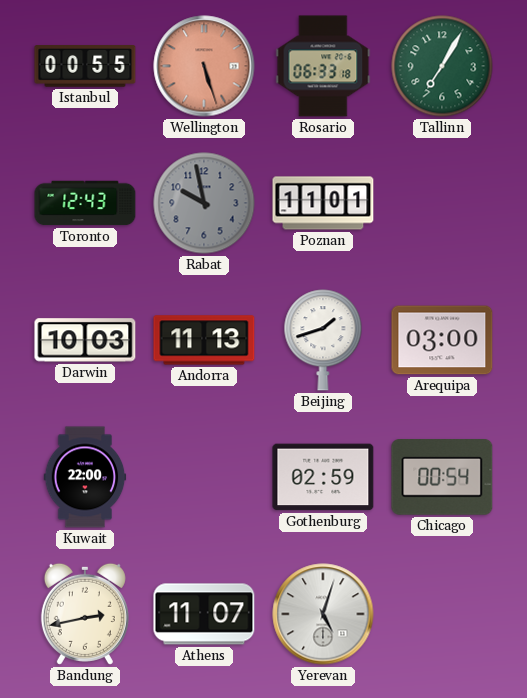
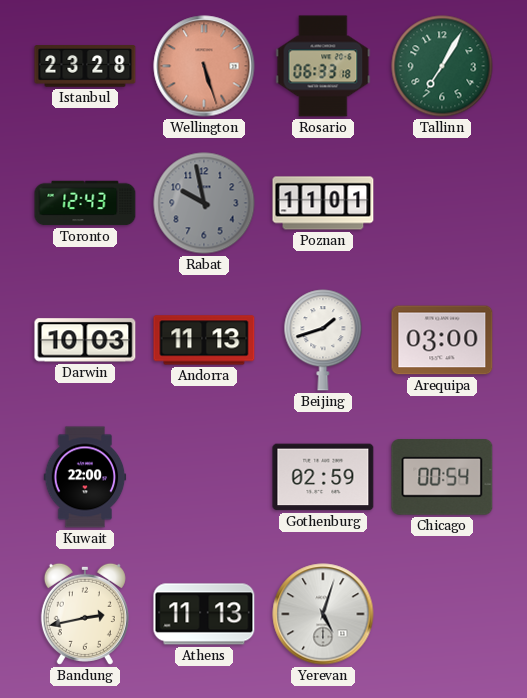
Istanbul: 00:55 -> 23:28 (85, 66)
Athens: 11:07 -> 11:13 (204, 614)
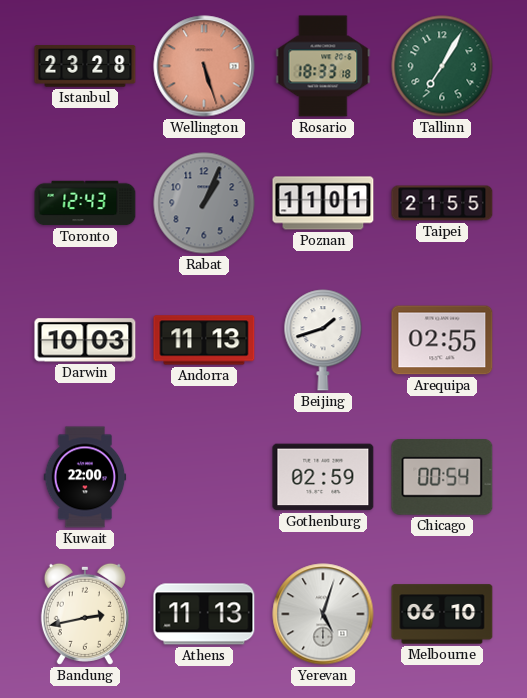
Rosario: 06:33 -> 18:33 (323, 66)
Rabat: 9:58 -> 1:04 (204, 203)
Taipei: none -> 21:55 (442, 203)
Arequipa: 03:00 -> 02:55 (442, 340)
Melbourne: none -> 06:10 (442, 614)
